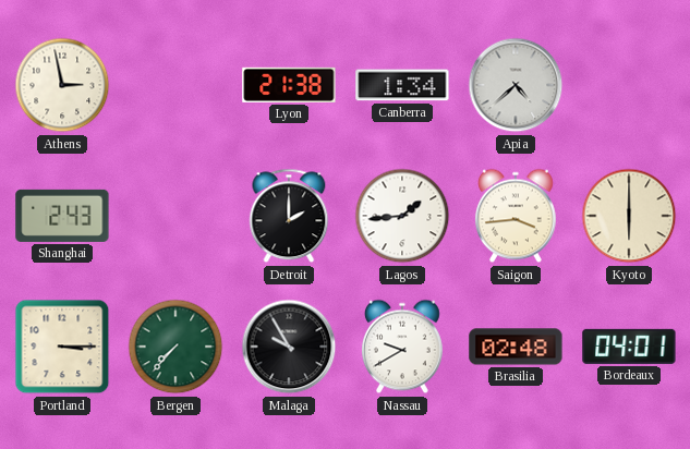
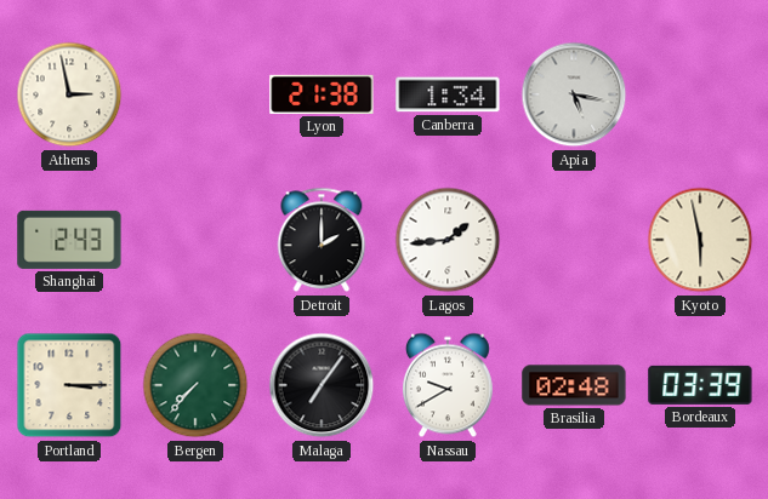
Apia: 4:38 -> 5:17 (574, 94)
Saigon: 3:44 -> none (516, 216)
Kyoto: 6:00 -> 5:58 (700, 240)
Malaga: 9:55 -> 7:06 (322, 385)
Bordeaux: 04:01 -> 03:39 (700, 385)
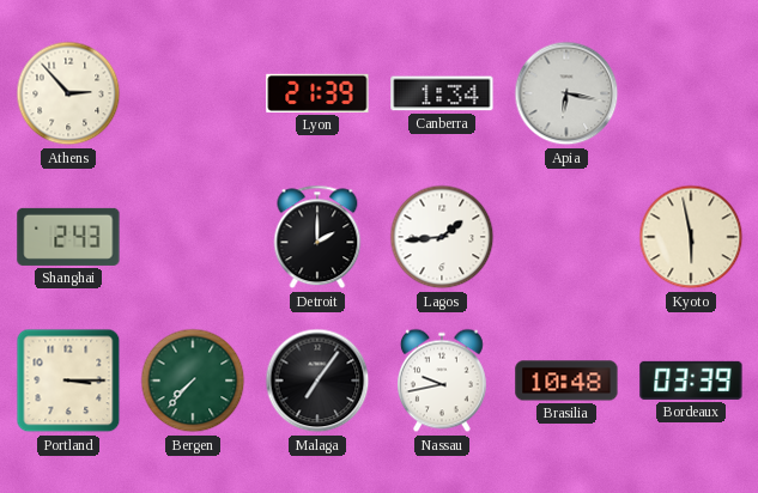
Athens: 2:58 -> 2:53 (68, 93)
Lyon: 21:38 -> 21:39 (317, 93)
Apia: 5:17 -> 6:17 (566, 93)
Nassau: 9:40 -> 9:43 (442, 381)
Brasilia: 02:48 -> 10:48 (566, 381)
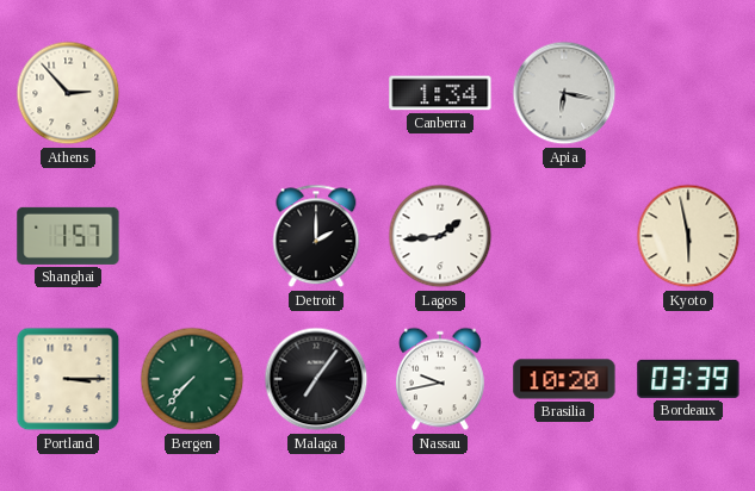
Lyon: 21:39 -> none (317, 93)
Shanghai: 2:43 -> 1:57 (68, 236)
Brasilia: 10:48 -> 10:20 (564, 379)
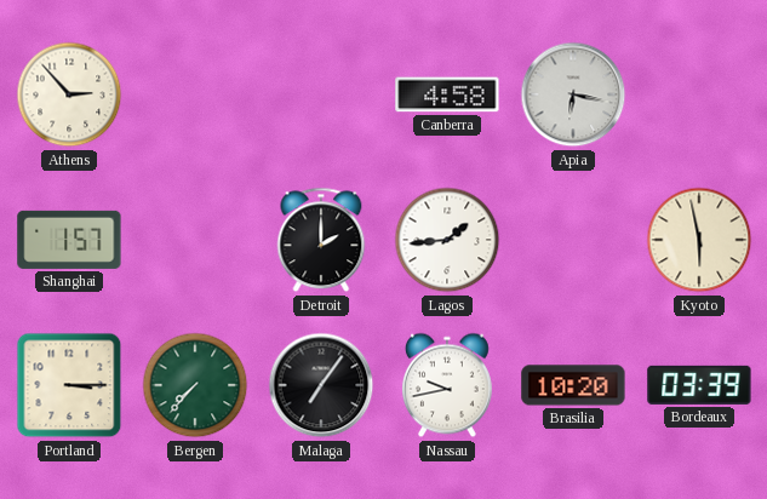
Canberra: 1:34 -> 4:58 (447, 94)
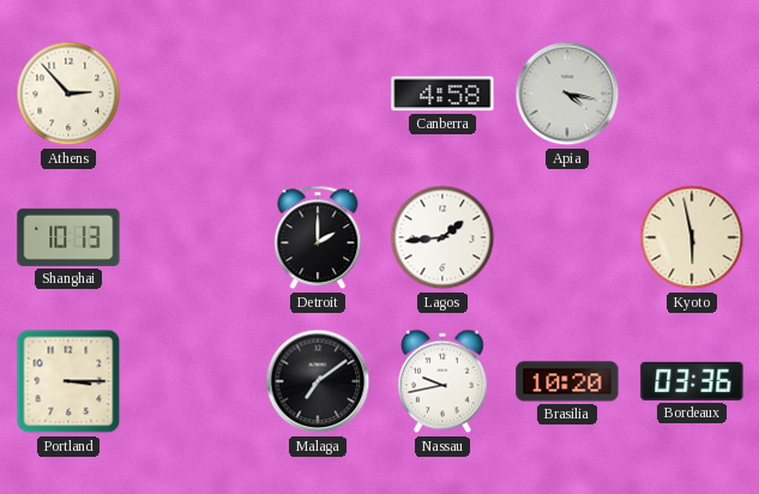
Apia: 6:17 -> 4:17 (567, 94)
Shanghai: 1:57 -> 10:13 (68, 237)
Bergen: 7:37 -> none (195, 385)
Malaga: 7:06 -> 7:09 (318, 381)
Bordeaux: 03:39 -> 03:36 (692, 381)
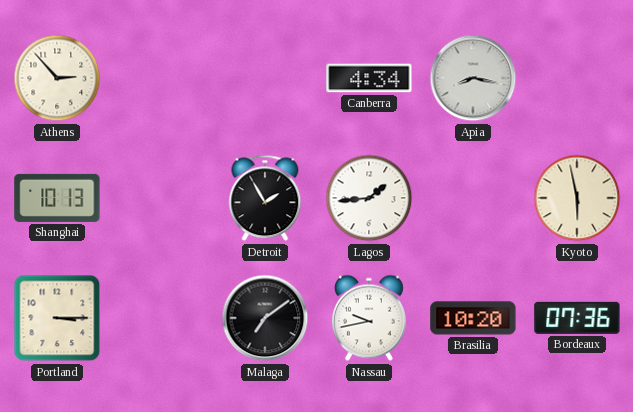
Canberra: 4:58 -> 4:34 (369, 78)
Apia: 4:17 -> 8:17 (473, 78)
Detroit: 2:00 -> 1:55 (265, 198)
Bordeaux: 03:36 -> 07:36 (577, 318)
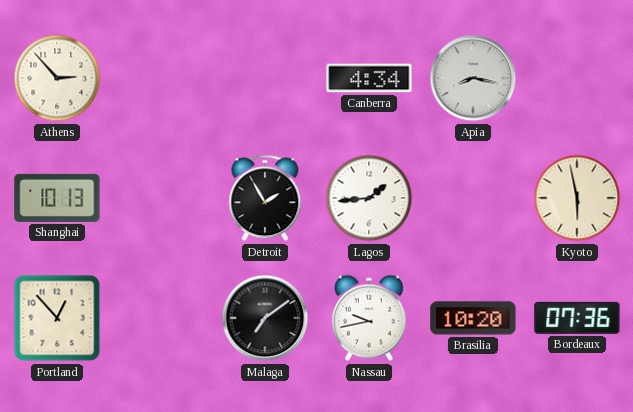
Portland: 3:15 -> 12:53 (57, 318)
